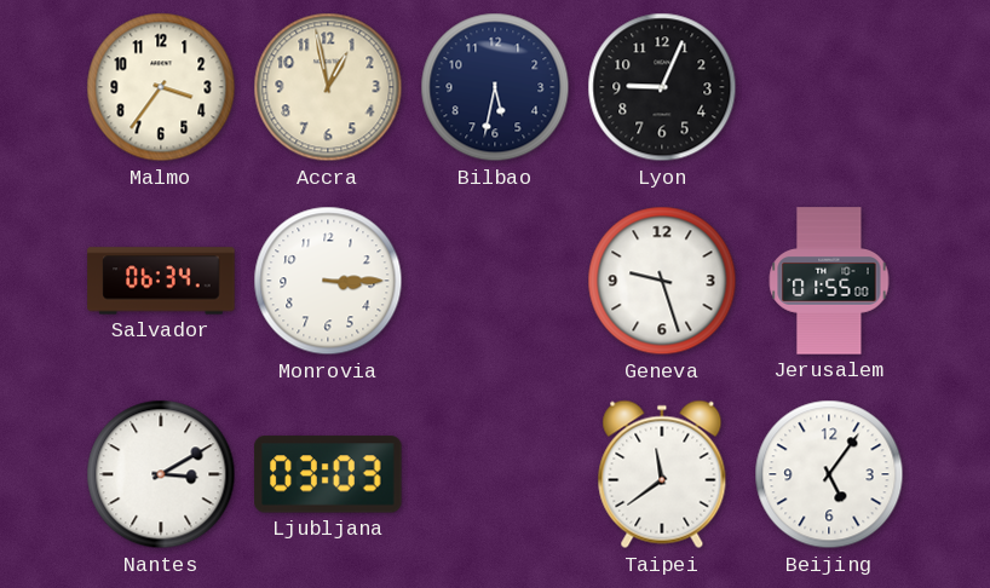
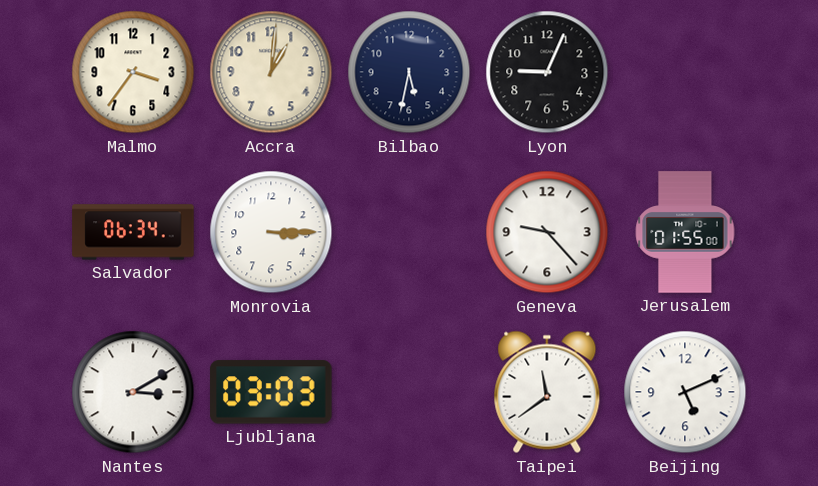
Accra: 12:58 -> 1:01 (271, 72)
Geneva: 9:27 -> 9:23 (547, 232)
Beijing: 5:06 -> 5:11 (685, 392)
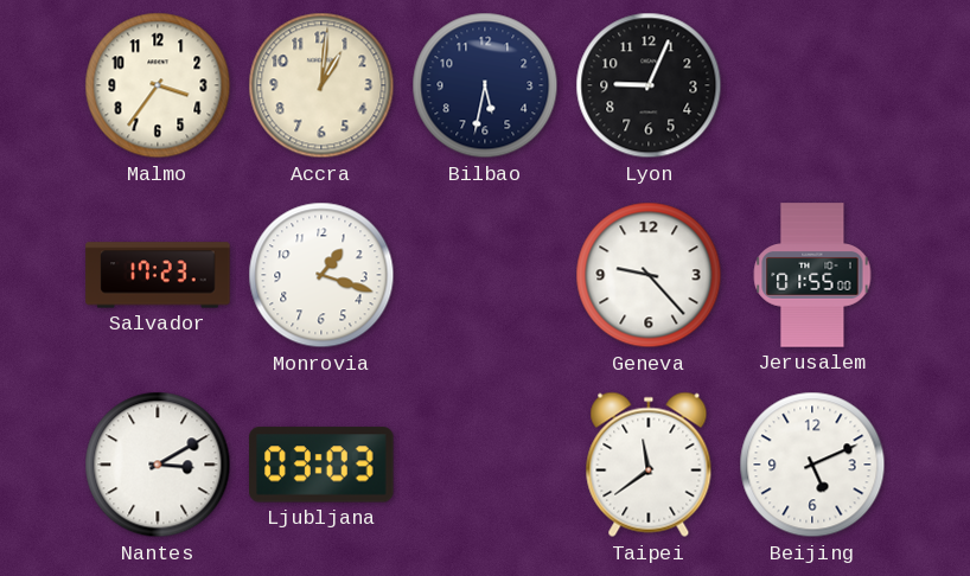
Salvador: 06:34 -> 17:23 (158, 275)
Monrovia: 3:15 -> 1:18 (321, 275)
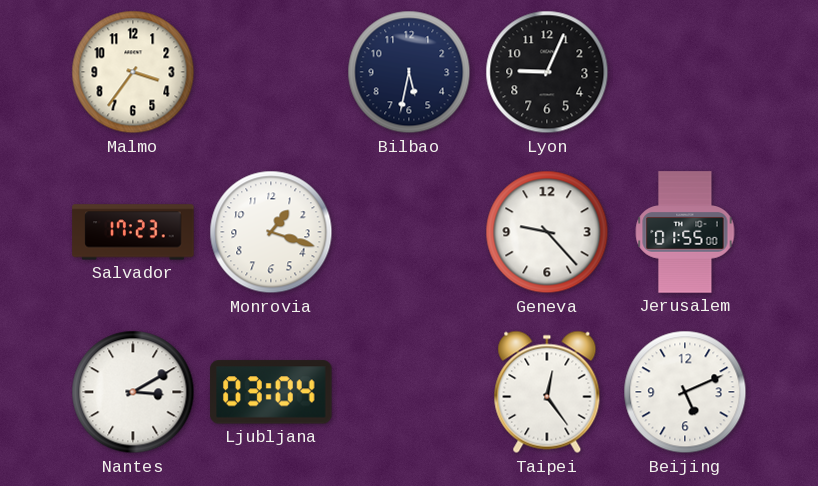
Accra: 1:01 -> none (321, 85)
Ljubljana: 03:03 -> 03:04 (271, 392)
Taipei: 11:39 -> 12:24 (547, 392)
